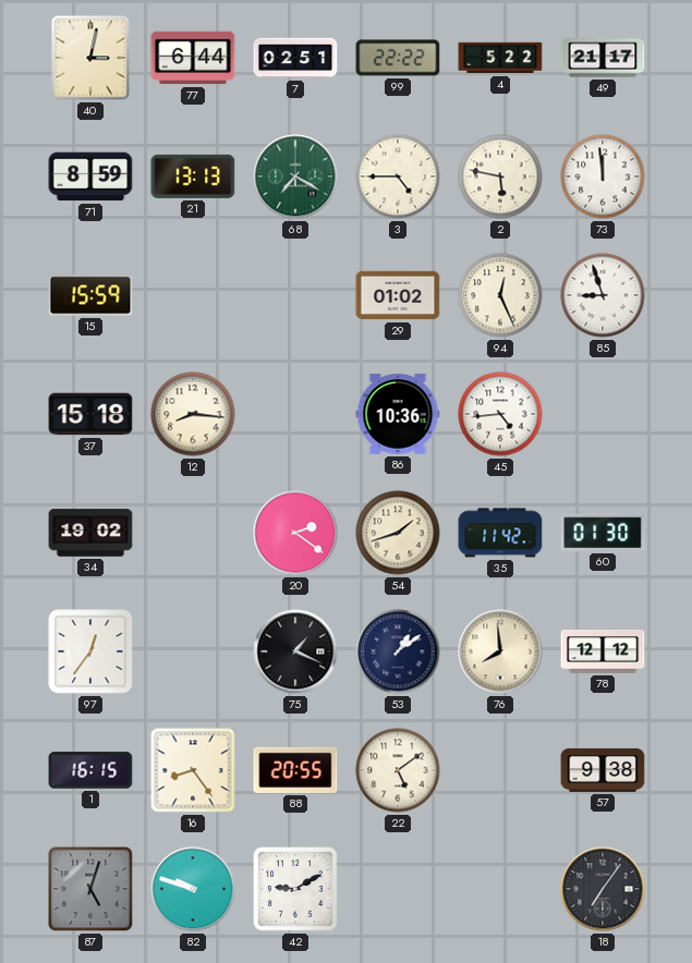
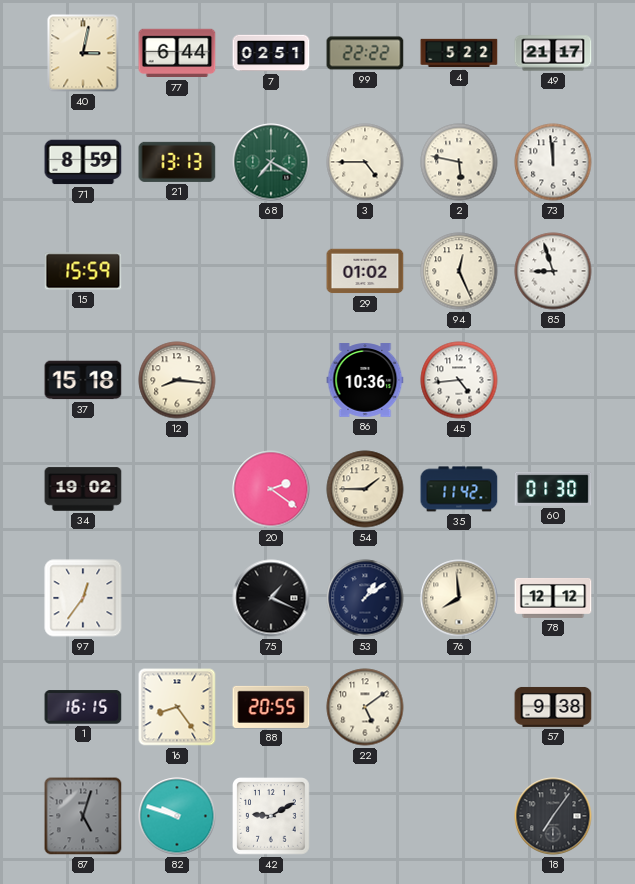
54: 1:42 -> 1:45 (365, 489)
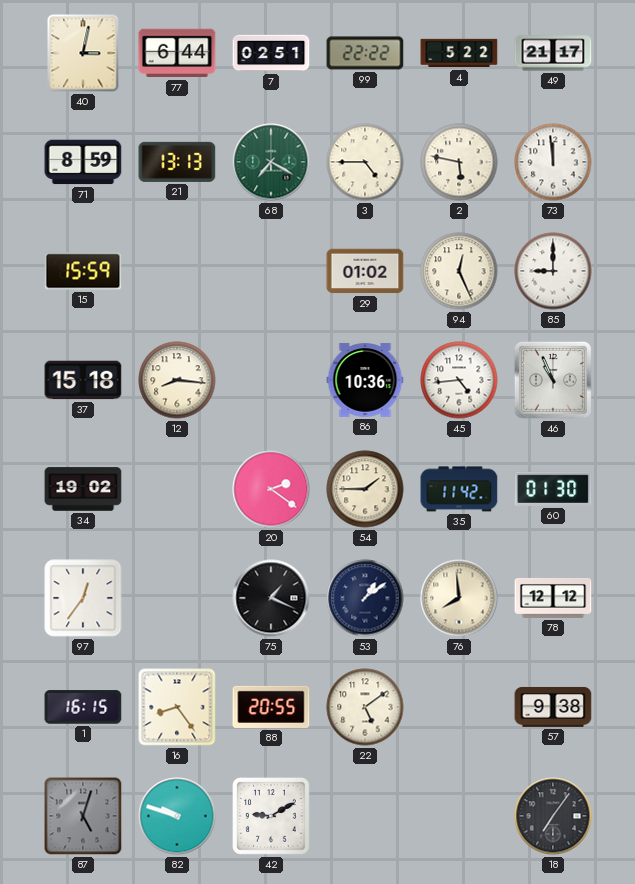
85: 8:57 -> 9:00 (553, 271)
46: none -> 10:56 (553, 380)
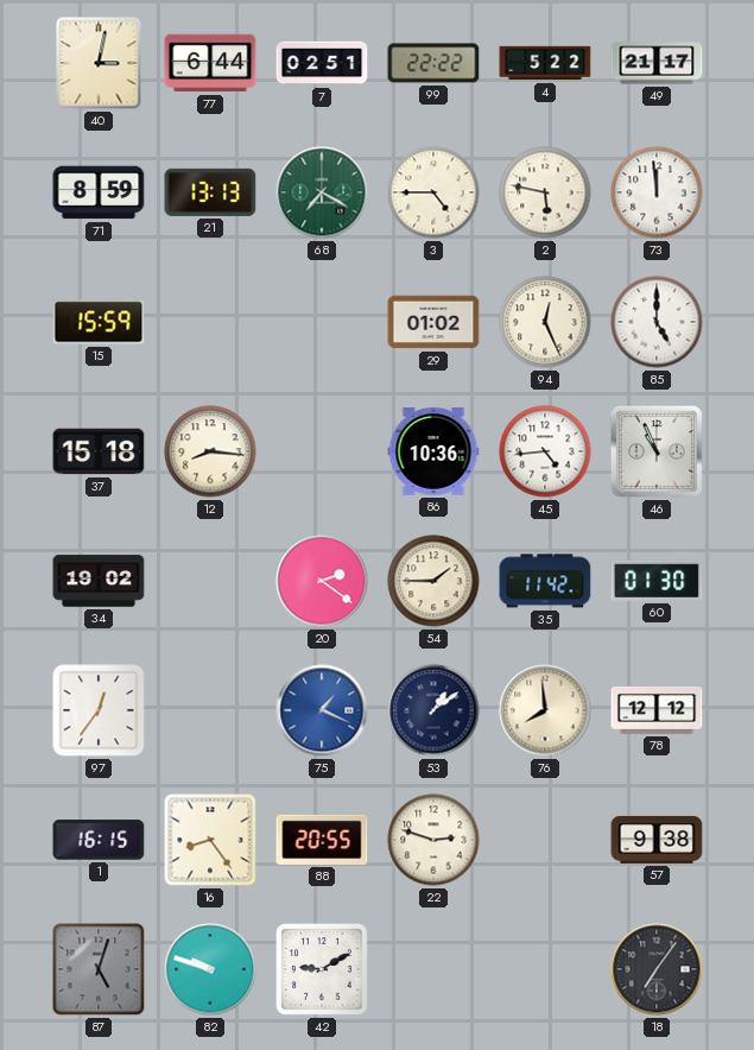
85: 9:00 -> 5:00 (657, 322)
75 dial: black -> blue (322, 710)
22: 5:09 -> 2:48 (433, 840)
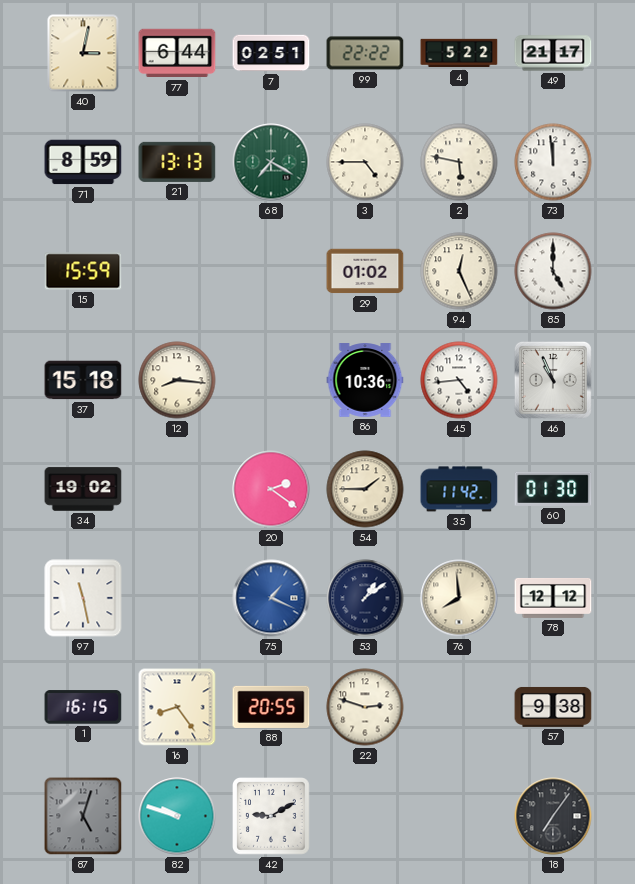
97: 12:36 -> 11:28 (83, 598)
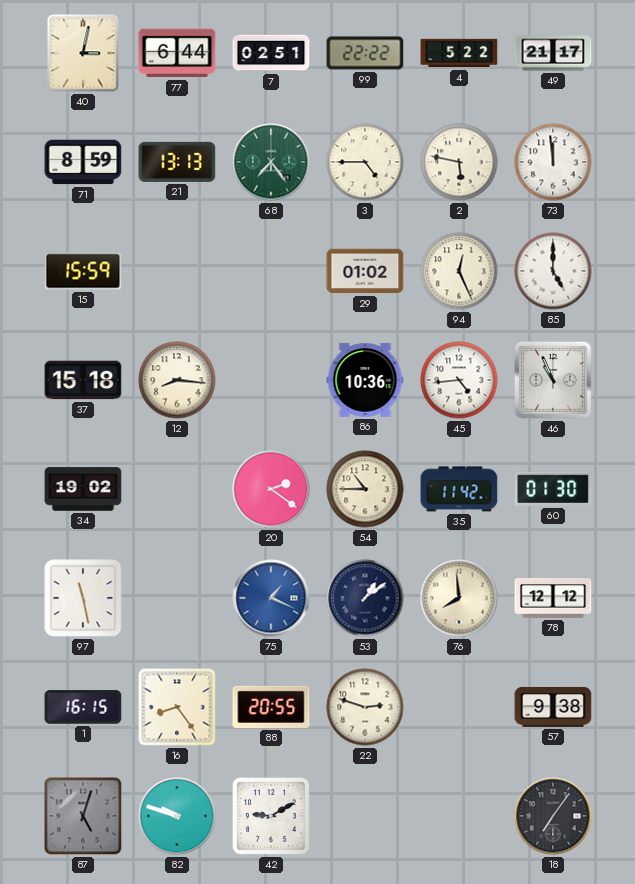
68: 7:20 -> 7:24 (271, 162)
54: 1:45 -> 10:45 (365, 489)
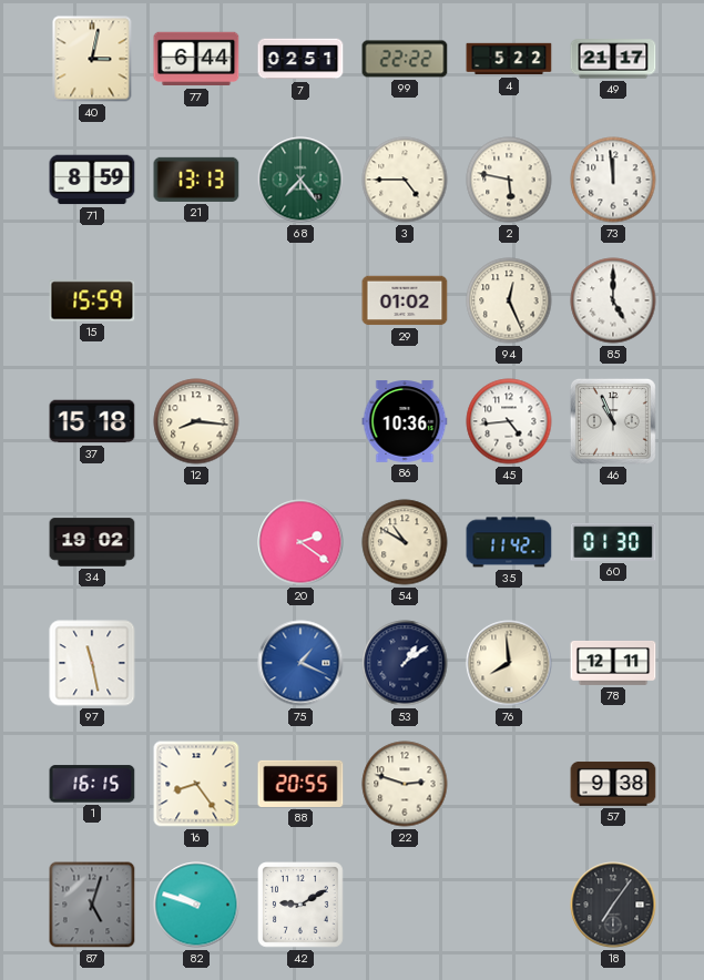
54: 10:45 -> 10:50 (405, 542)
78: 12:12 -> 12:11 (613, 663)
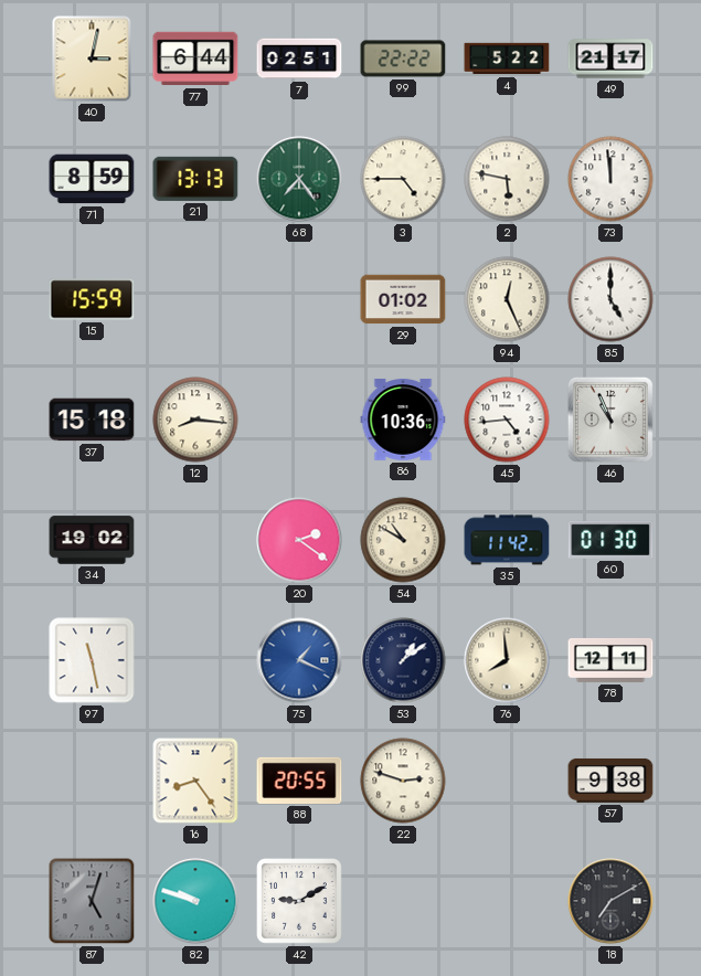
1: 16:15 -> none (92, 784)
18: 7:06 -> 7:10 (610, 901)
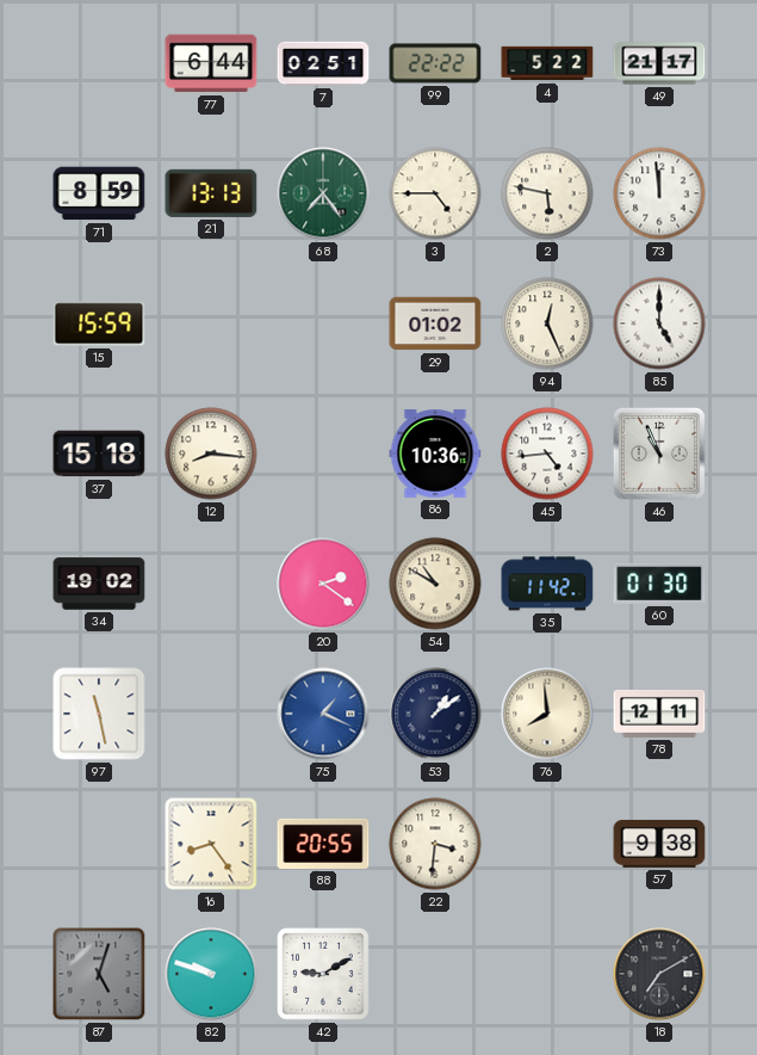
40: 3:02 -> none (92, 59)
22: 2:48 -> 3:31 (435, 844)
